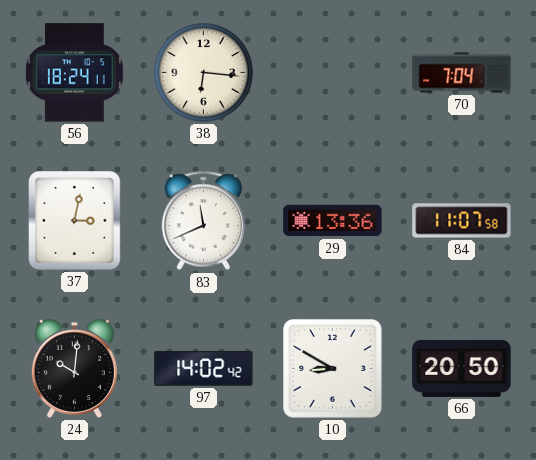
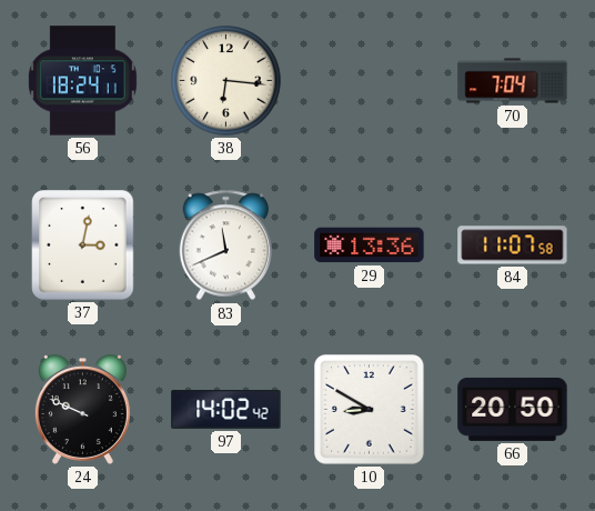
24: 10:01 -> 9:49 (82, 410)
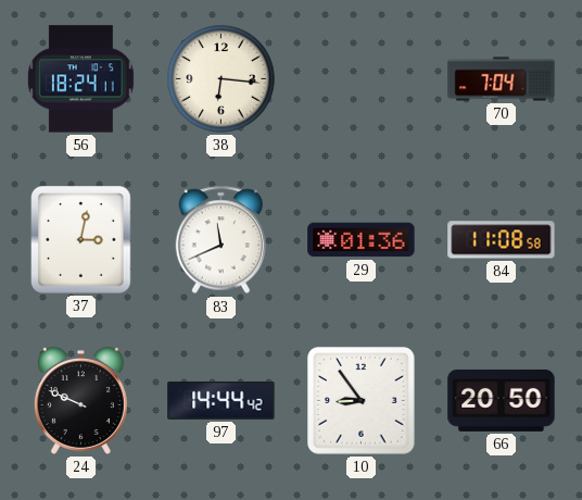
29: 13:36 -> 01:36 (362, 240)
84: 11:07 -> 11:08 (502, 240)
97: 14:02 -> 14:44 (222, 400)
10: 8:50 -> 8:54 (362, 401)
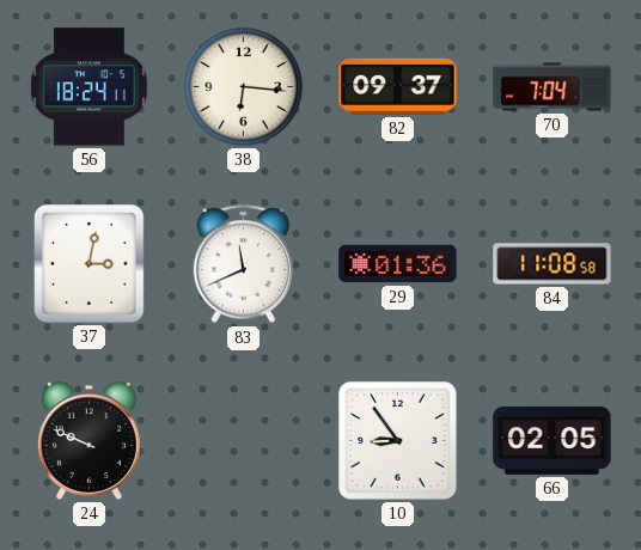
82: none -> 09:37 (398, 86)
97: 14:44 -> none (222, 400)
66: 20:50 -> 02:05 (553, 440)
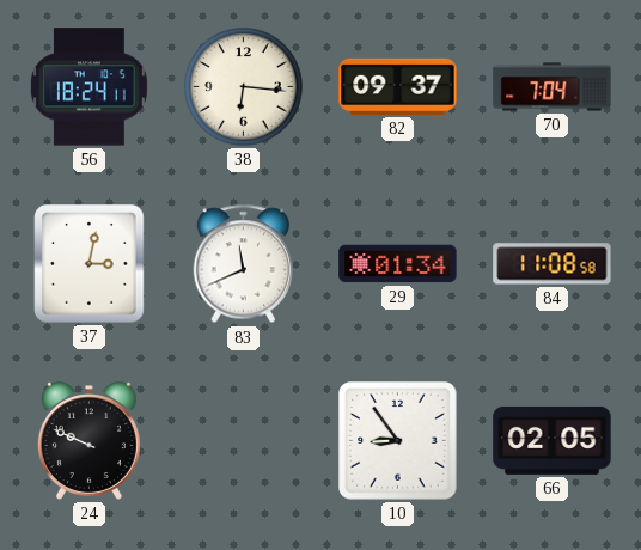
29: 01:36 -> 01:34 (398, 264)
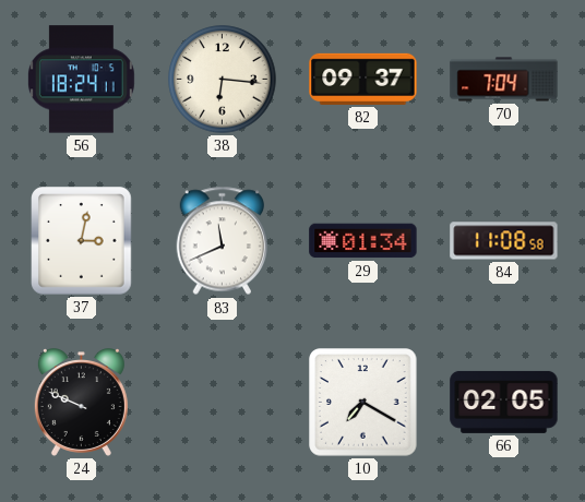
10: 8:54 -> 7:20 (363, 403)
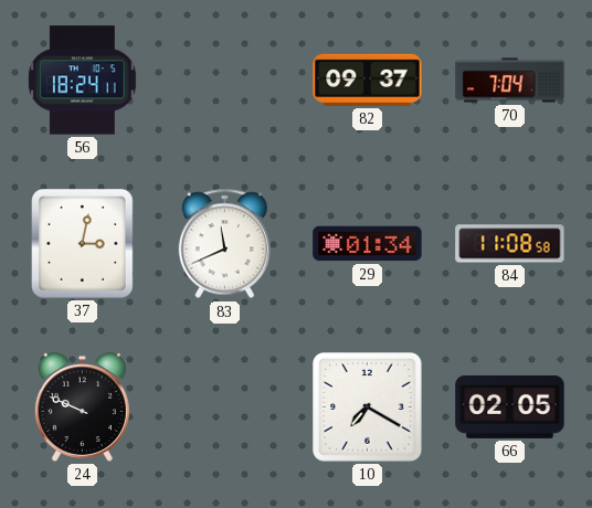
38: 6:16 -> none (223, 80)
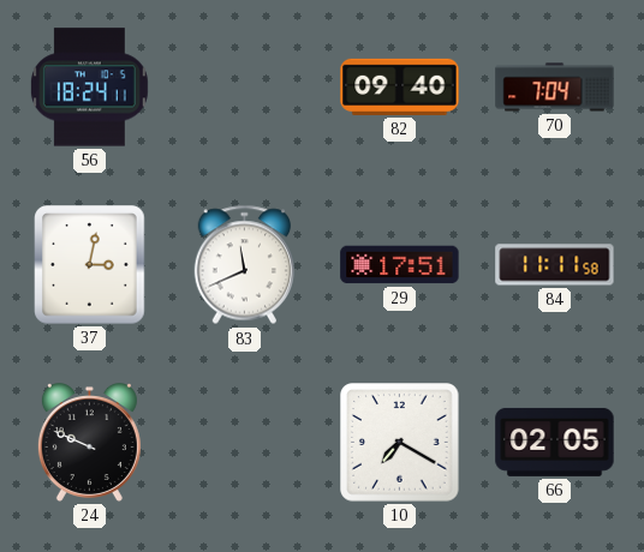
82: 09:37 -> 09:40 (400, 86)
29: 01:34 -> 17:51 (400, 265)
84: 11:08 -> 11:11 (555, 265)
